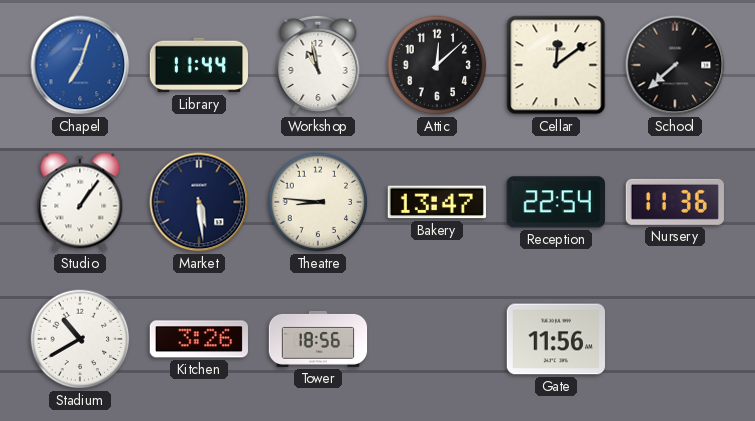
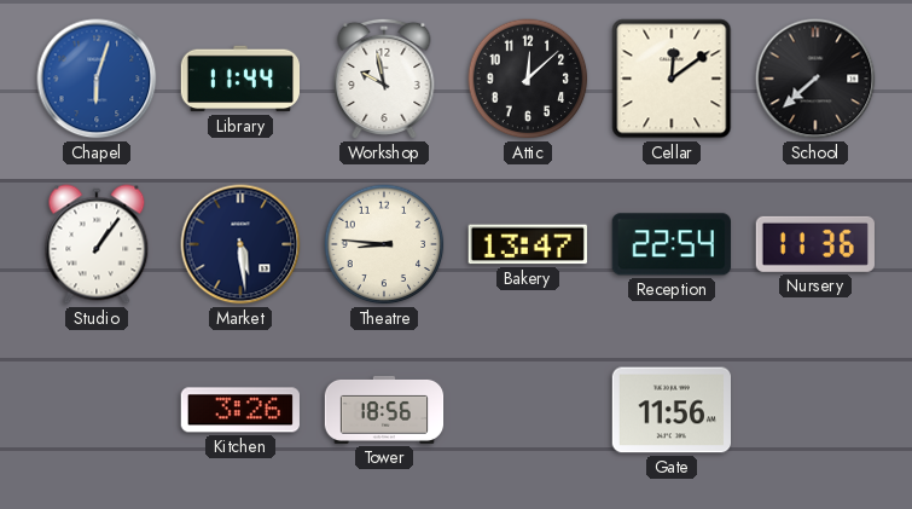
Chapel: 7:03 -> 6:03 (97, 79)
Workshop: 10:58 -> 9:58 (384, 79)
Stadium: 10:40 -> none (80, 339)
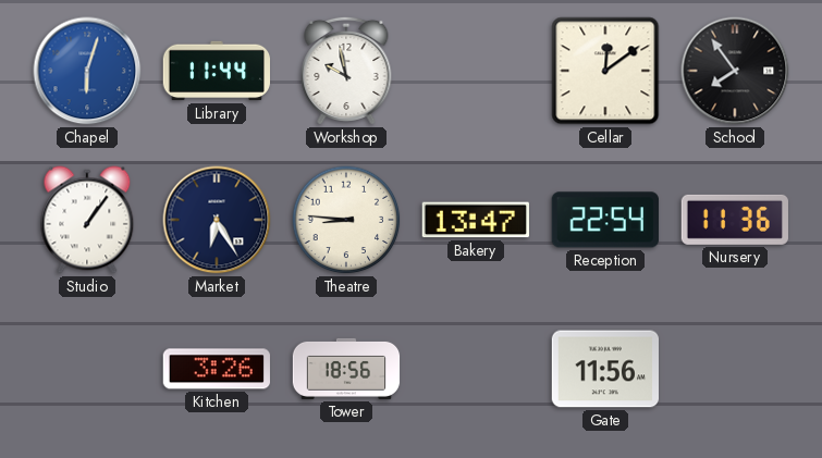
Attic: 12:08 -> none (528, 79)
School: 7:38 -> 7:54 (735, 71)
Market: 5:29 -> 6:25 (217, 220)
